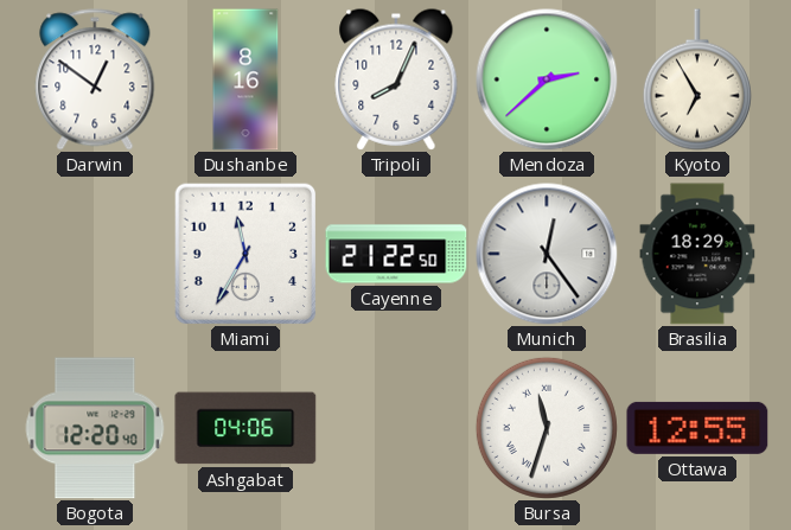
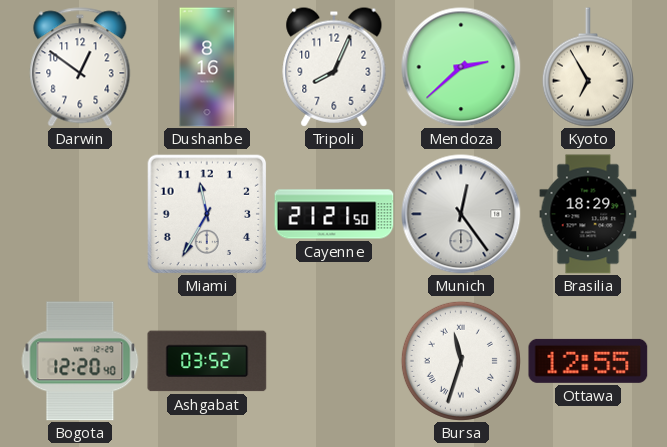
Cayenne: 21:22 -> 21:21 (334, 214)
Ashgabat: 04:06 -> 03:52 (207, 361)
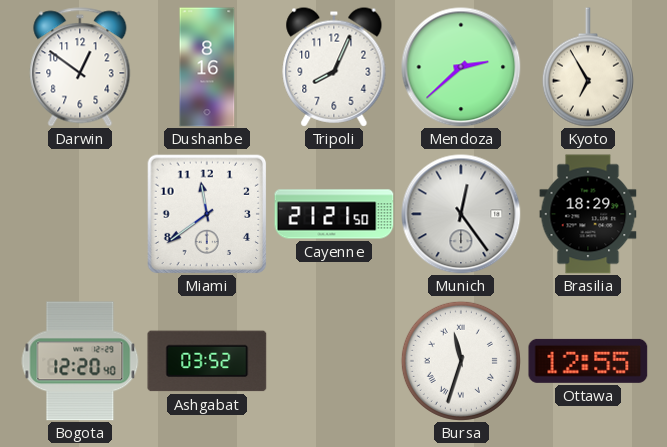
Miami: 11:35 -> 11:39 (207, 214)
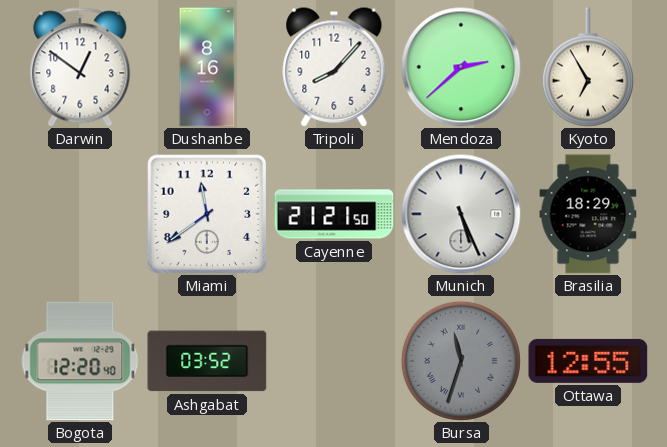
Tripoli: 8:04 -> 8:07 (334, 67)
Munich: 12:24 -> 5:26 (461, 214)
Bursa dial: white -> grey (461, 361)
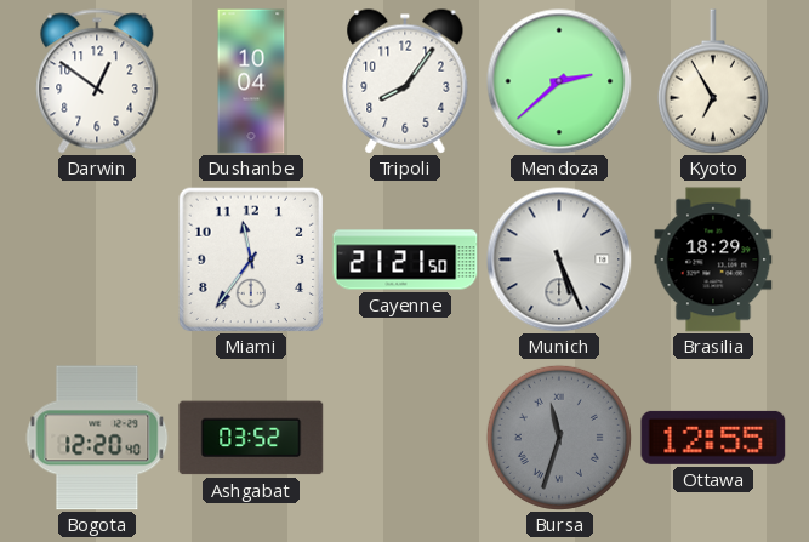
Dushanbe: 8:16 -> 10:04 (251, 81)
Tripoli: 8:07 -> 8:06 (405, 81)
Miami: 11:39 -> 11:36 (251, 259)
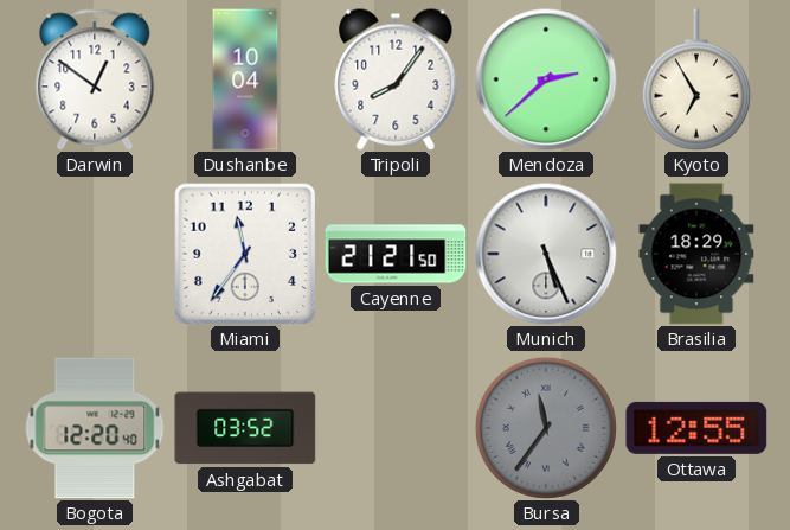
Bursa: 11:33 -> 11:36 (546, 428)
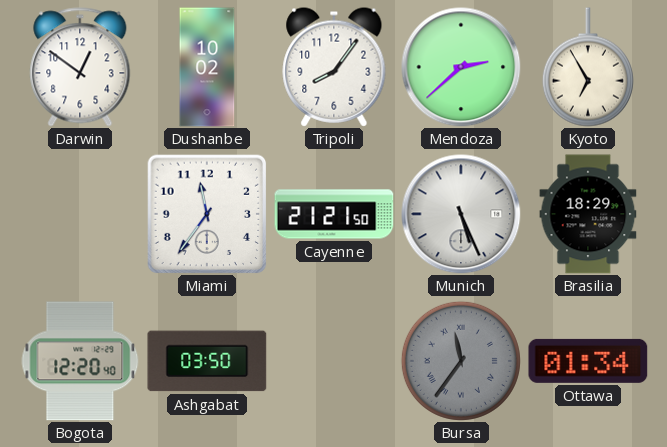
Dushanbe: 10:04 -> 10:02 (207, 67)
Ashgabat: 03:52 -> 03:50 (207, 361)
Ottawa: 12:55 -> 01:34 (588, 361)
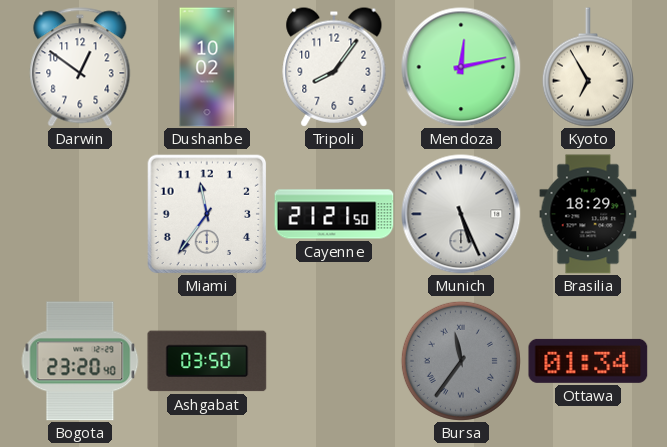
Mendoza: 2:38 -> 12:13 (461, 67)
Bogota: 12:20 -> 23:20 (80, 361)
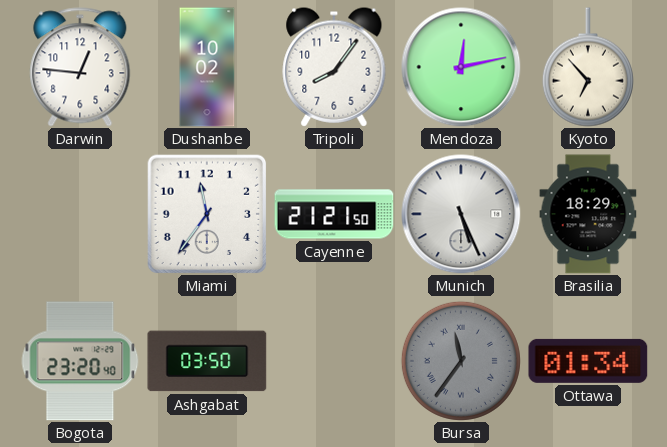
Darwin: 12:51 -> 12:46 (80, 67)
Kyoto: 6:55 -> 6:53 (588, 67)
